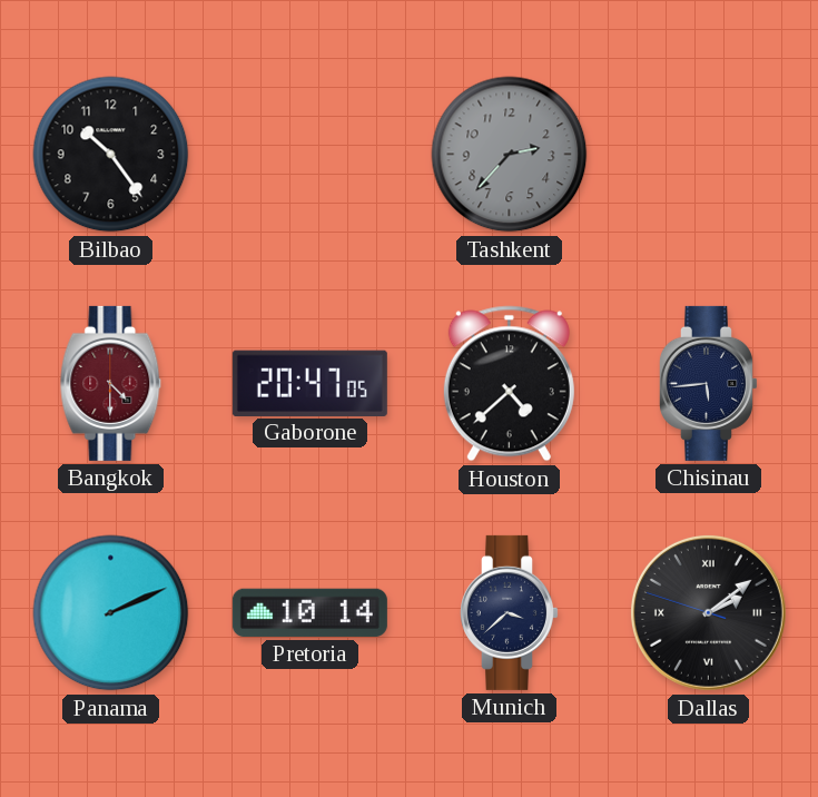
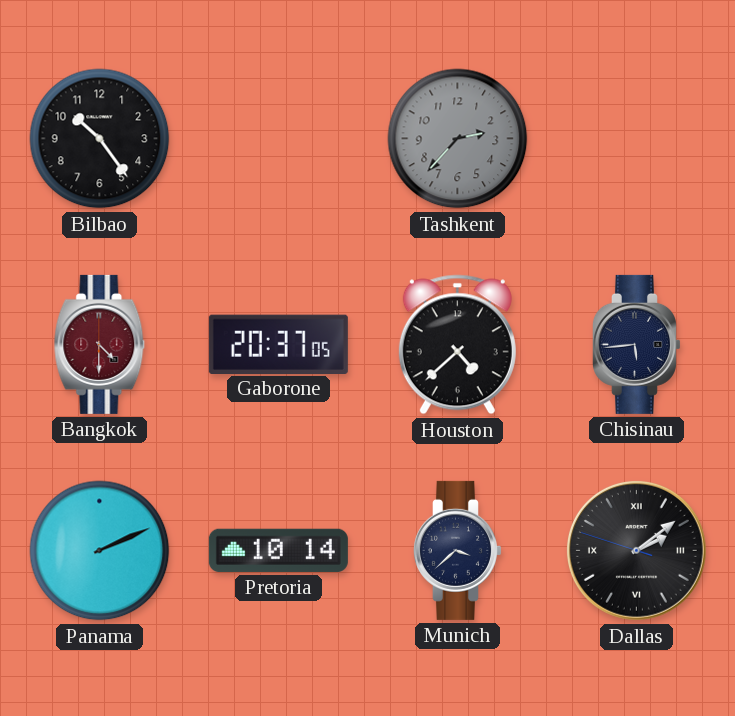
Gaborone: 20:47 -> 20:37 (278, 344)
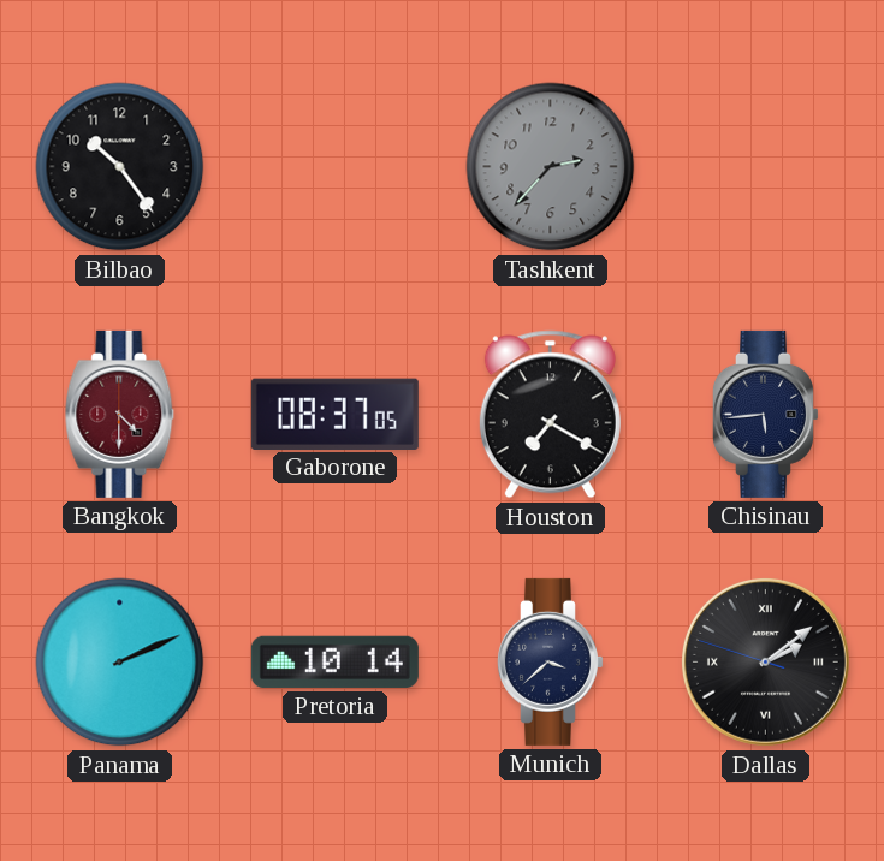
Gaborone: 20:37 -> 08:37 (334, 414)
Houston: 4:38 -> 7:20 (550, 415)
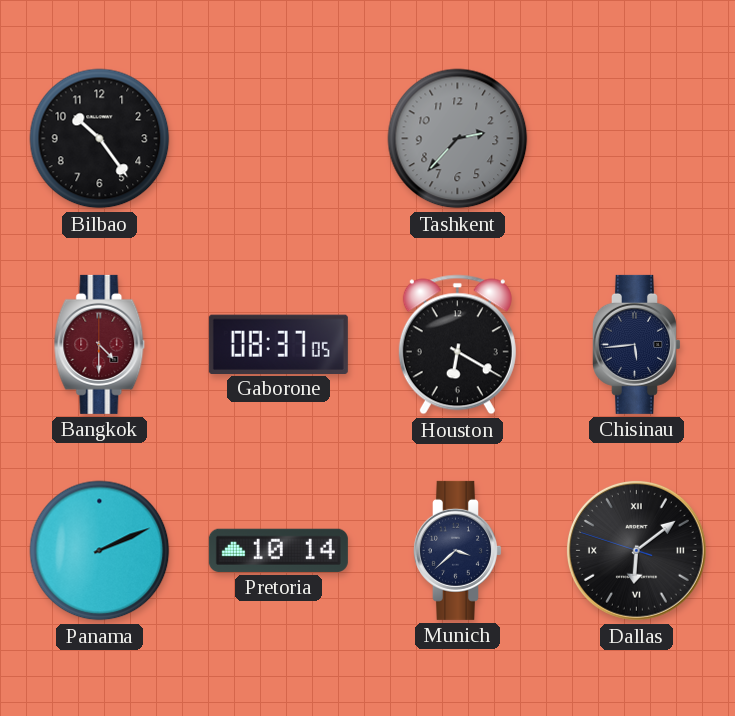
Houston: 7:20 -> 6:20 (457, 345)
Dallas: 2:08 -> 6:08 (636, 550)
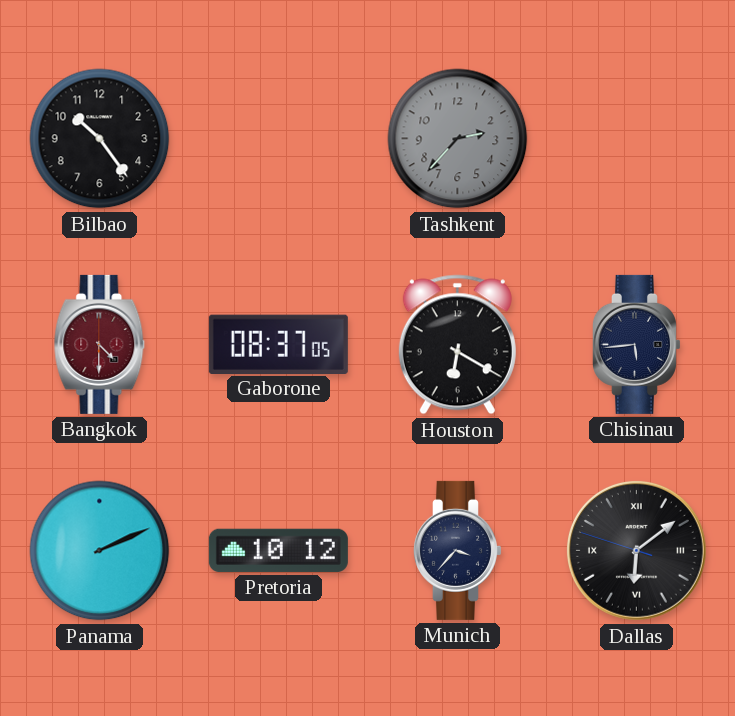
Pretoria: 10:14 -> 10:12 (278, 550)
Munich: 3:38 -> 3:37 (457, 550)
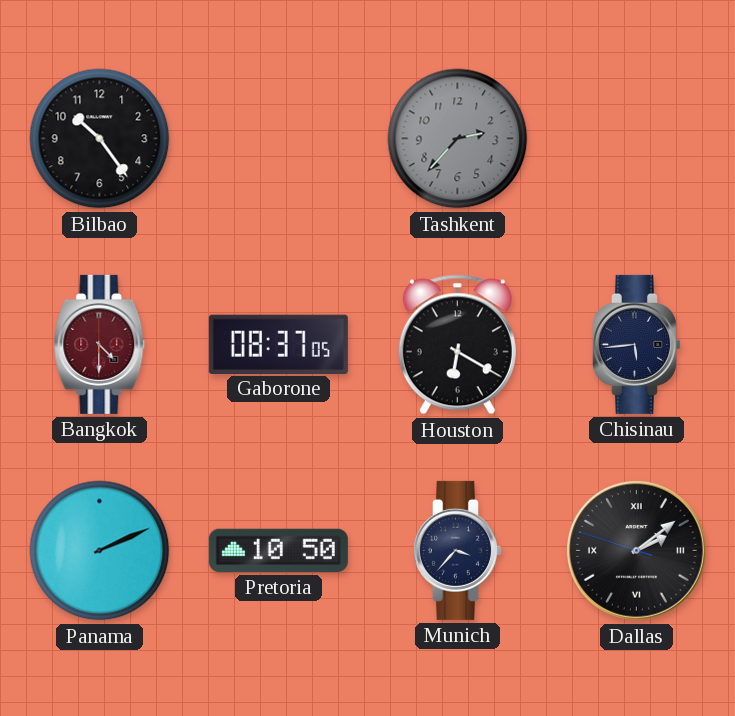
Pretoria: 10:12 -> 10:50 (278, 550)
Dallas: 6:08 -> 2:08 (636, 550)
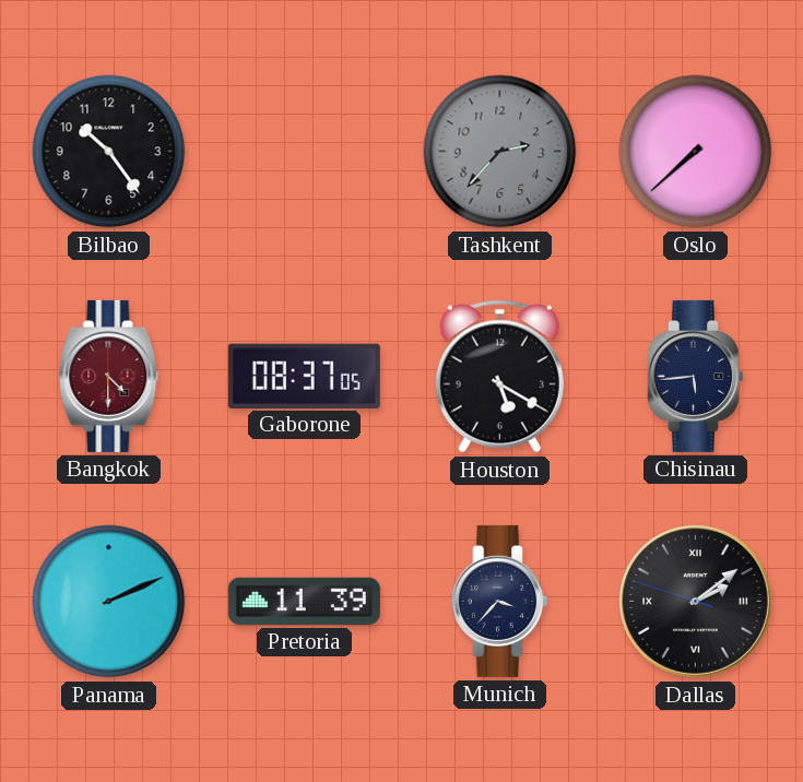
Oslo: none -> 7:38 (696, 152)
Houston: 6:20 -> 5:20 (499, 377)
Pretoria: 10:50 -> 11:39 (304, 601)
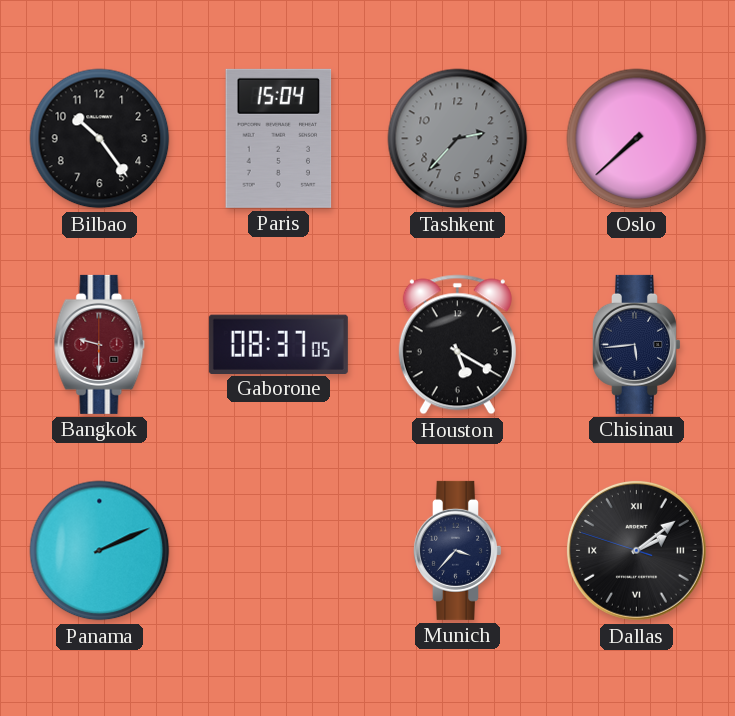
Paris: none -> 15:04 (279, 138)
Bangkok: 4:30 -> 9:30 (100, 344)
Pretoria: 11:39 -> none (304, 601)
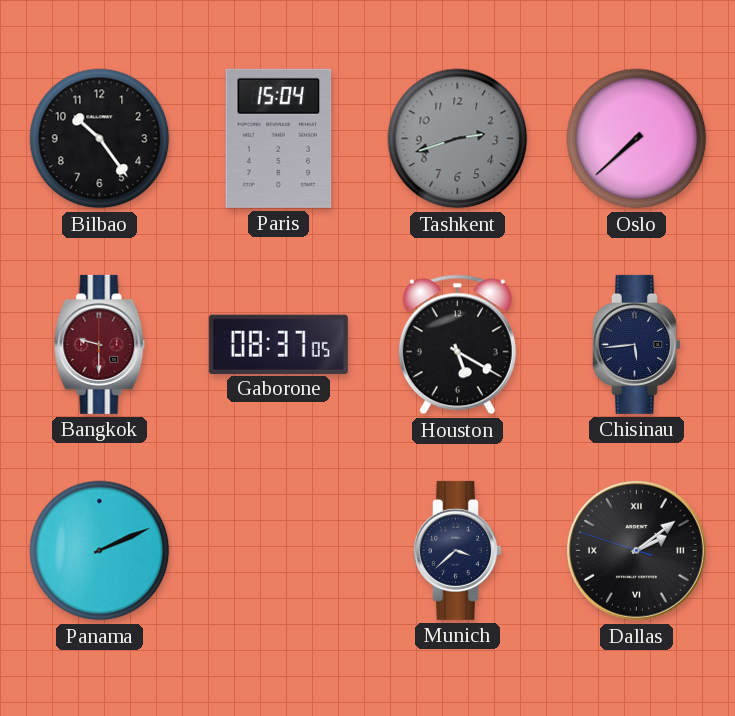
Tashkent: 2:37 -> 2:42 (458, 139)
Munich: 3:37 -> 3:38 (457, 550)
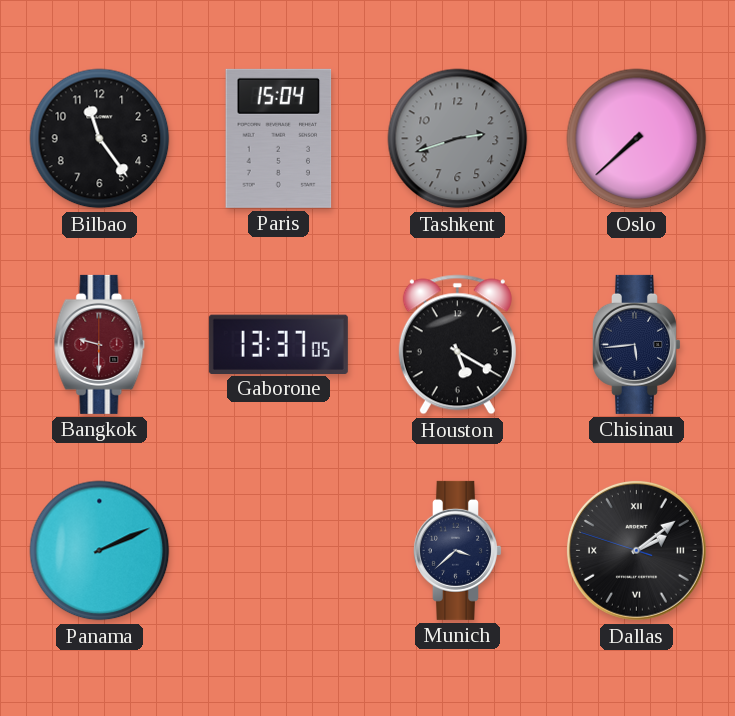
Bilbao: 10:24 -> 11:24 (100, 139)
Gaborone: 08:37 -> 13:37 (278, 344)
